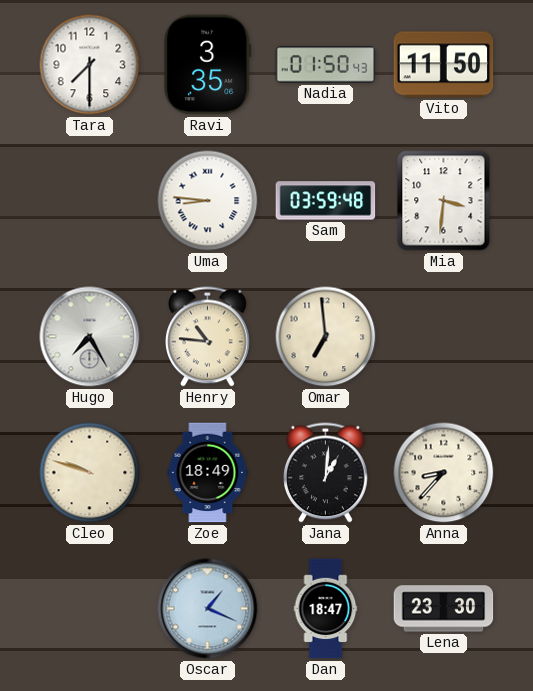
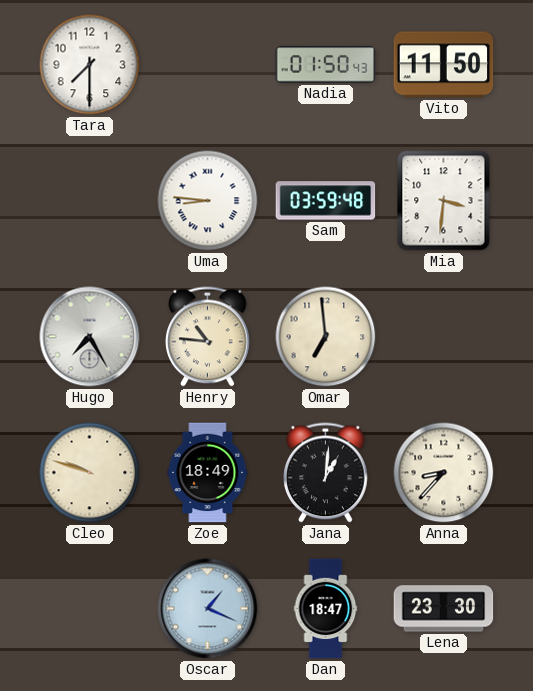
Ravi: 3:35 -> none (208, 65)
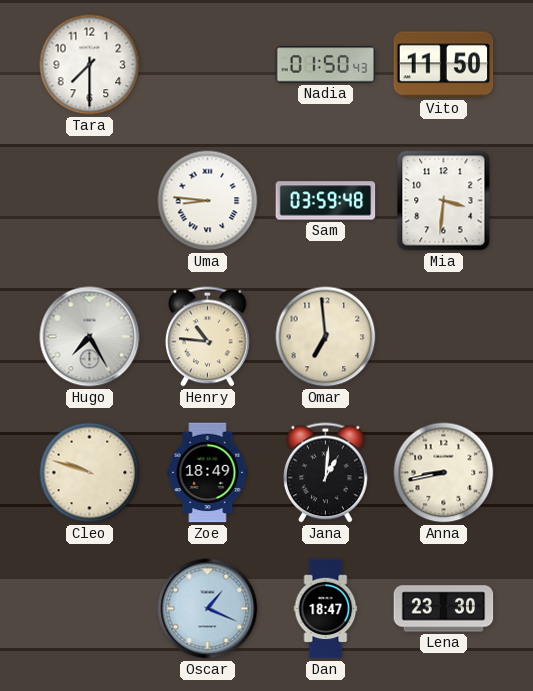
Anna: 8:37 -> 8:43 (444, 473)
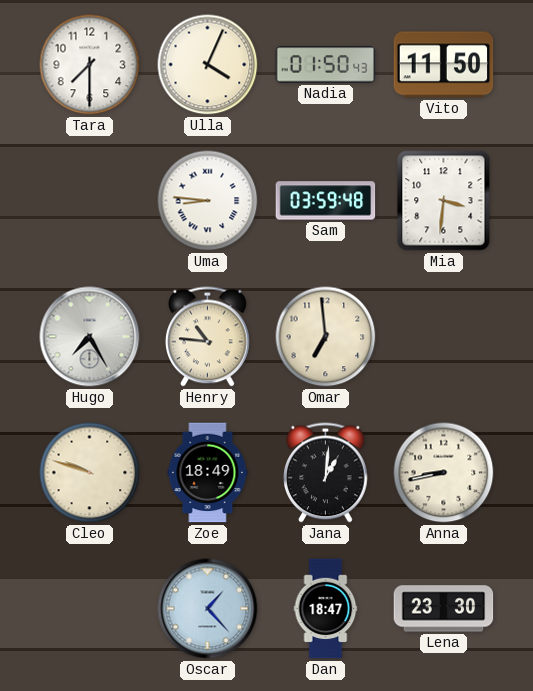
Ulla: none -> 4:04 (208, 65)
Oscar: 1:19 -> 1:23 (208, 609)
